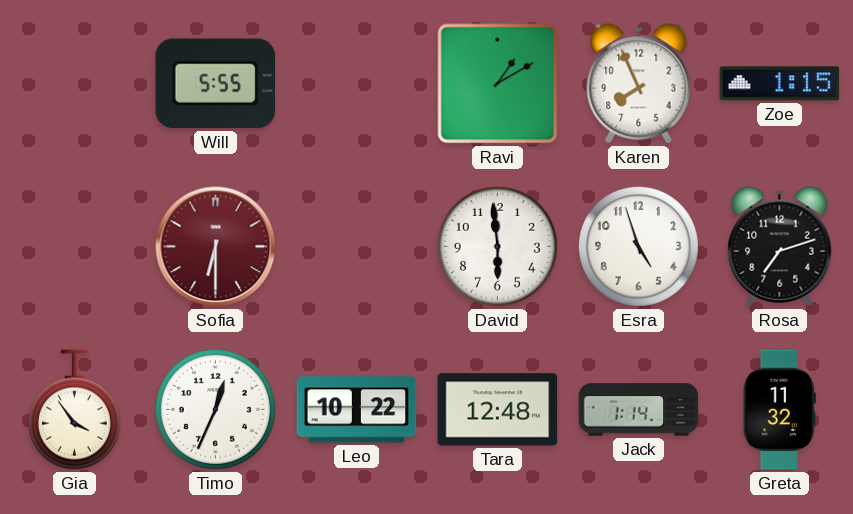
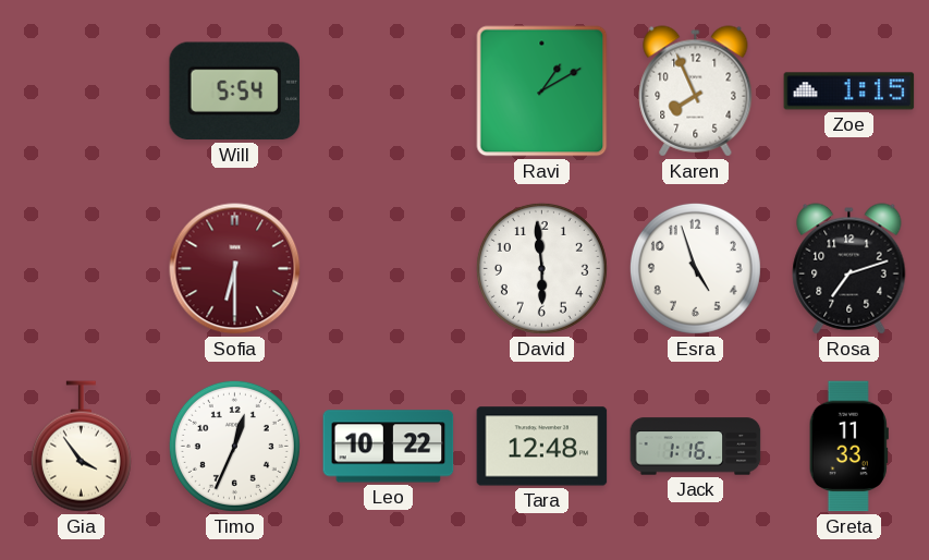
Will: 5:55 -> 5:54 (235, 92)
Jack: 1:14 -> 1:16 (696, 447)
Greta: 11:32 -> 11:33 (848, 447)
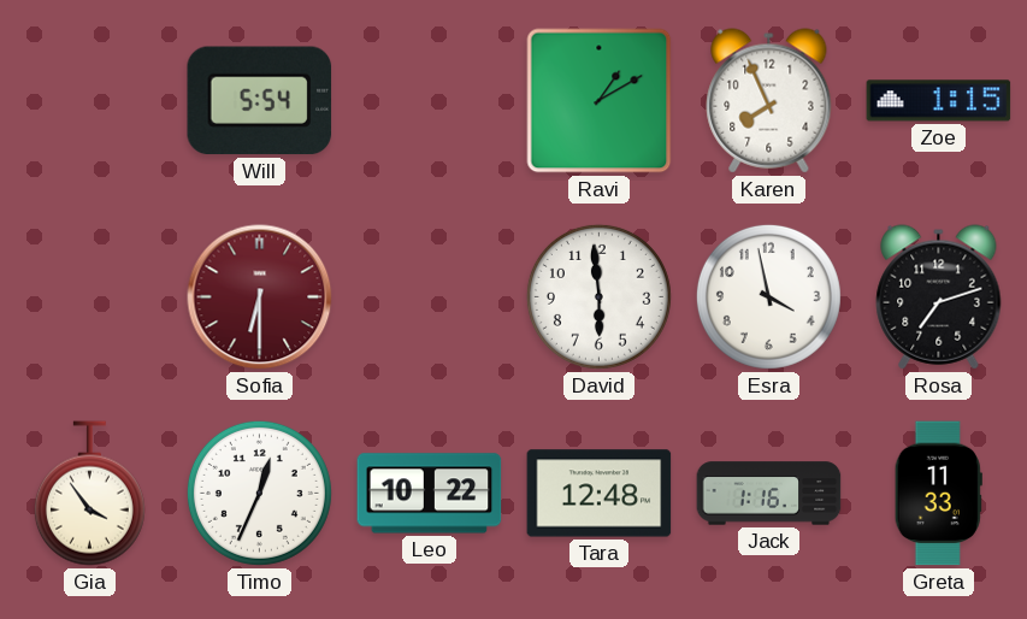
Esra: 4:57 -> 3:58 (768, 296)
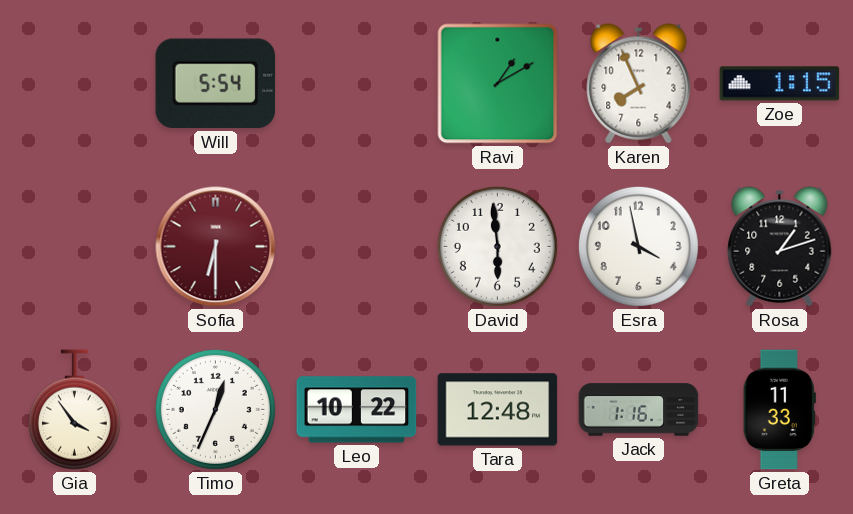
Rosa: 7:12 -> 1:12 (780, 247)
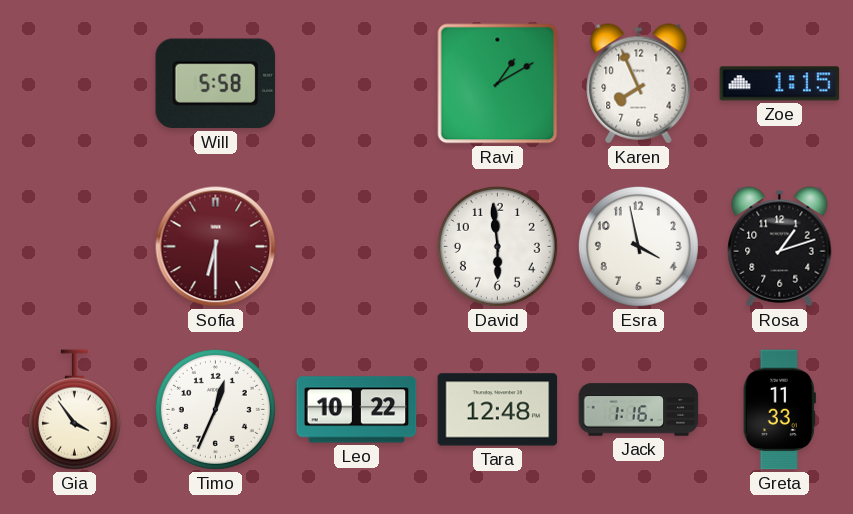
Will: 5:54 -> 5:58 (216, 84)
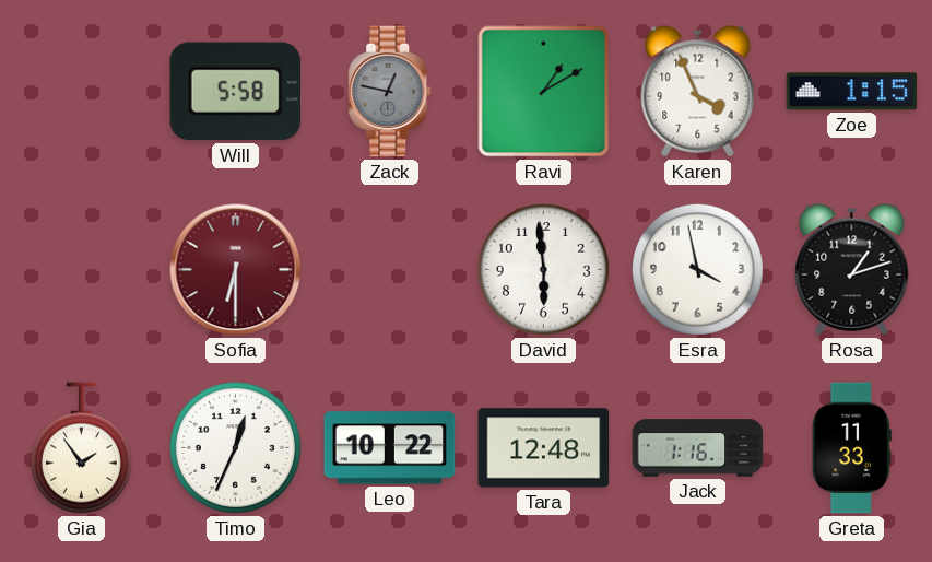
Zack: none -> 12:47 (390, 92)
Karen: 7:56 -> 3:56 (698, 92)
Gia: 3:54 -> 1:54 (81, 448)
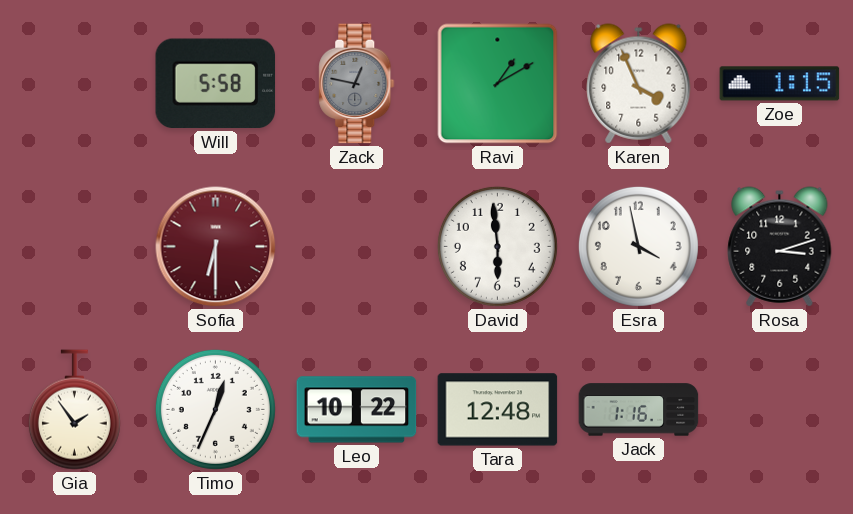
Rosa: 1:12 -> 3:12 (780, 247)
Greta: 11:33 -> none (851, 448)
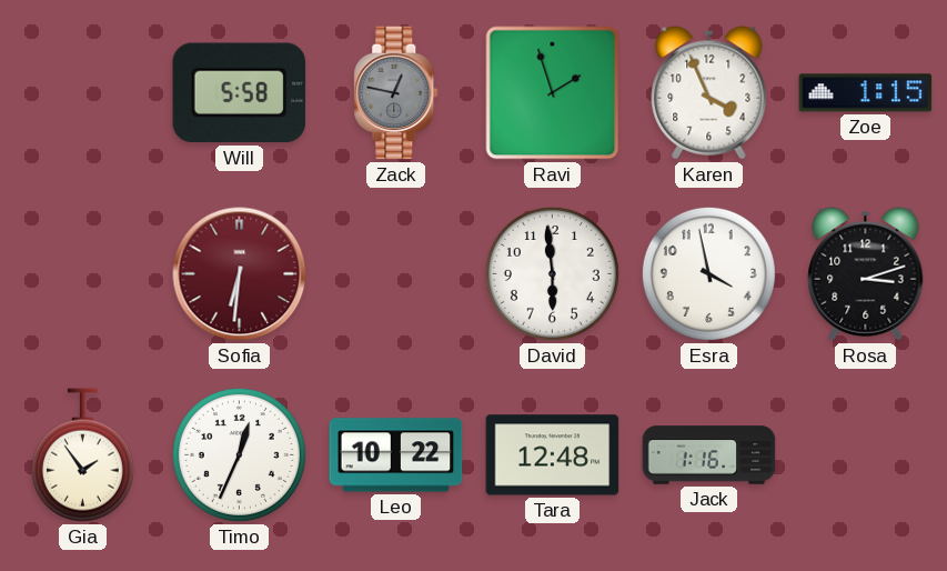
Ravi: 1:10 -> 1:57 (553, 93)
Sofia: 6:30 -> 6:31 (240, 274)
